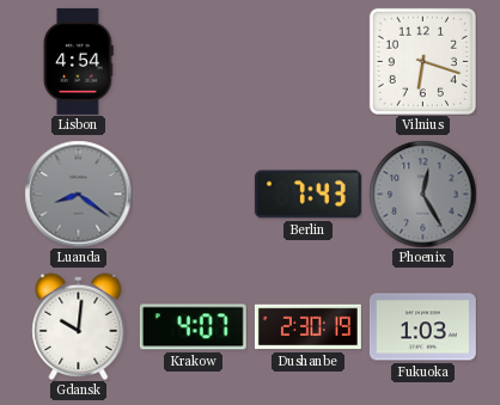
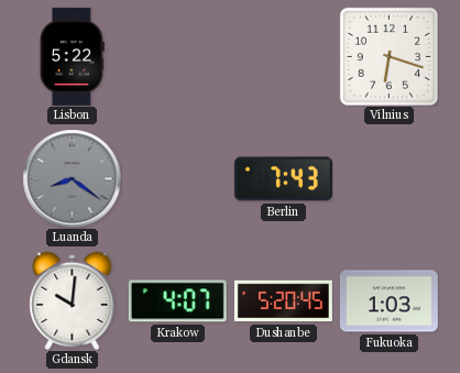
Lisbon: 4:54 -> 5:22 (72, 56)
Phoenix: 12:25 -> none (422, 194)
Dushanbe: 2:30 -> 5:20 (283, 301)
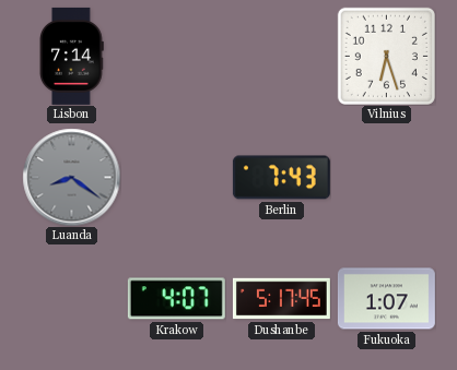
Lisbon: 5:22 -> 7:14 (71, 56)
Vilnius: 6:18 -> 6:27 (386, 56)
Gdansk: 10:01 -> none (73, 300)
Dushanbe: 5:20 -> 5:17 (281, 299)
Fukuoka: 1:03 -> 1:07 (386, 299)
